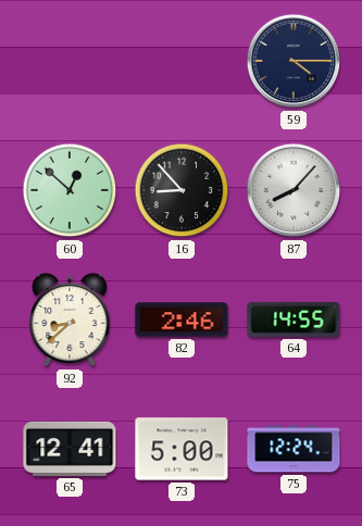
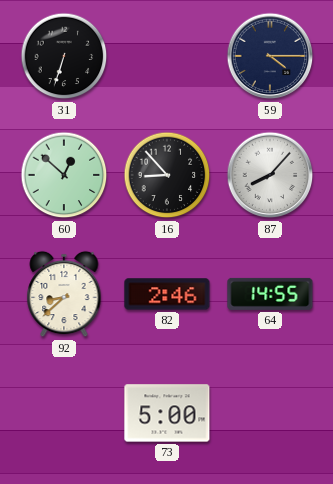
31: none -> 6:33 (64, 56)
65: 12:41 -> none (70, 449)
75: 12:24 -> none (294, 449)
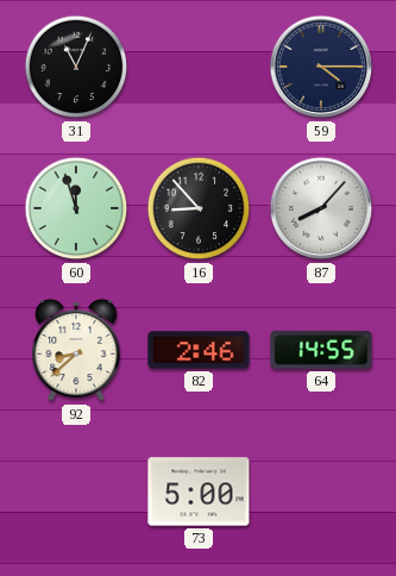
31: 6:33 -> 11:04 (76, 67)
60: 12:52 -> 11:57 (76, 208)
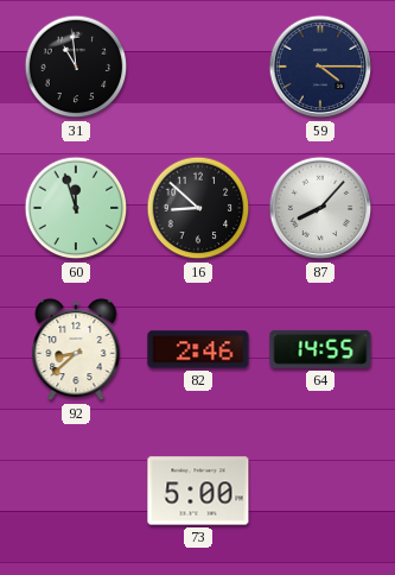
31: 11:04 -> 10:59 (76, 67)
16: 8:53 -> 8:52 (198, 208)
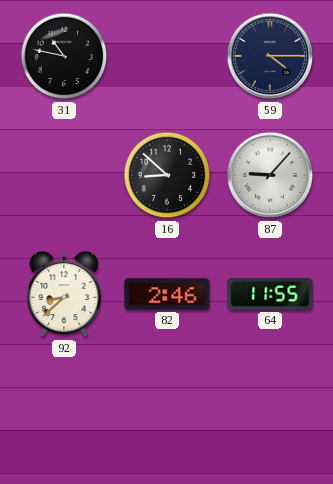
31: 10:59 -> 10:47 (64, 56)
60: 11:57 -> none (76, 208)
87: 8:07 -> 9:07 (270, 175)
64: 14:55 -> 11:55 (270, 294)
73: 5:00 -> none (198, 491)
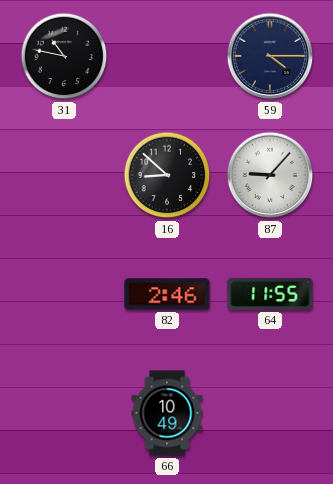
92: 8:38 -> none (64, 294)
66: none -> 10:49 (167, 413)
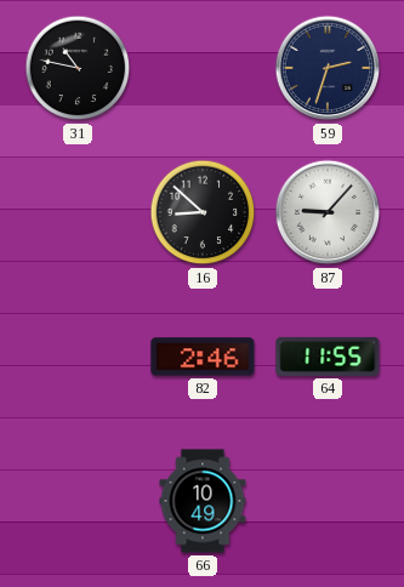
59: 4:15 -> 2:33 (328, 68)
